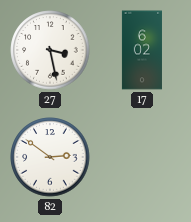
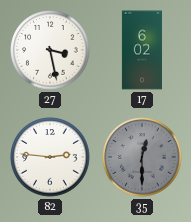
82: 2:51 -> 2:46 (50, 157)
35: none -> 12:30 (142, 157)
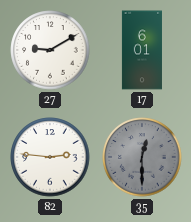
27: 3:28 -> 9:10 (50, 50)
17: 6:02 -> 6:01 (142, 50)
